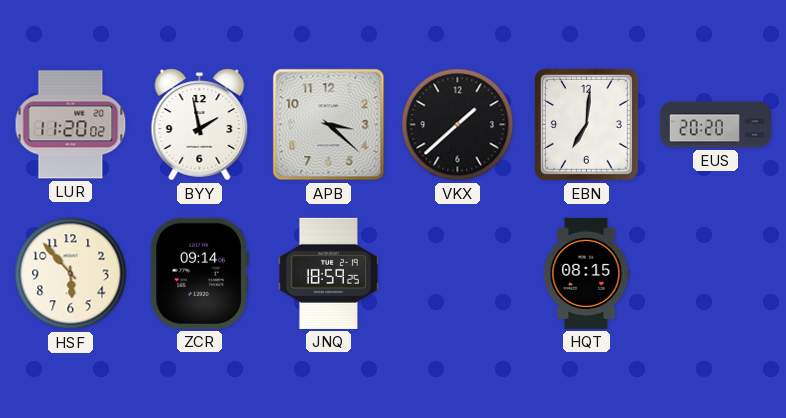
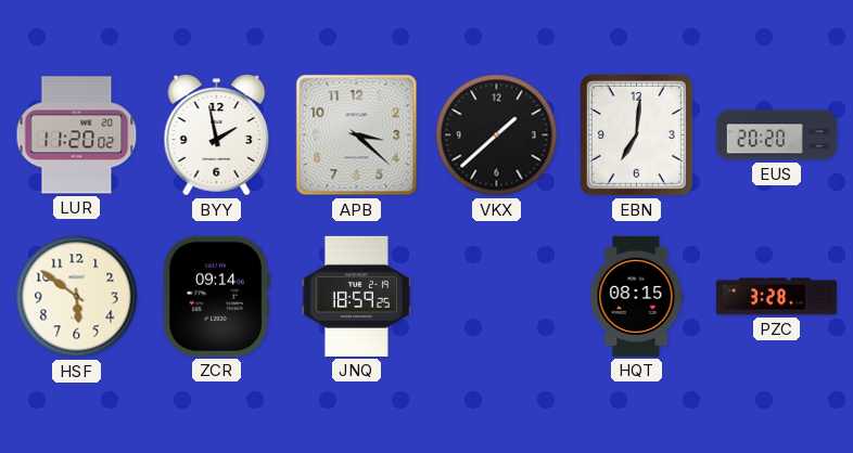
HSF: 5:53 -> 5:51 (77, 297)
PZC: none -> 3:28 (776, 297)
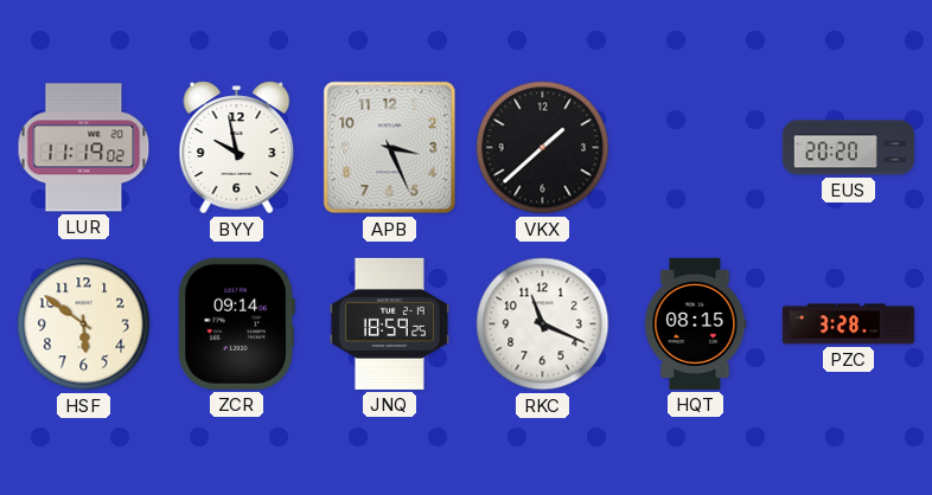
LUR: 11:20 -> 11:19 (84, 148)
BYY: 1:58 -> 9:58 (237, 148)
APB: 3:22 -> 3:26 (390, 148)
EBN: 7:01 -> none (636, 134)
RKC: none -> 11:19 (543, 324)
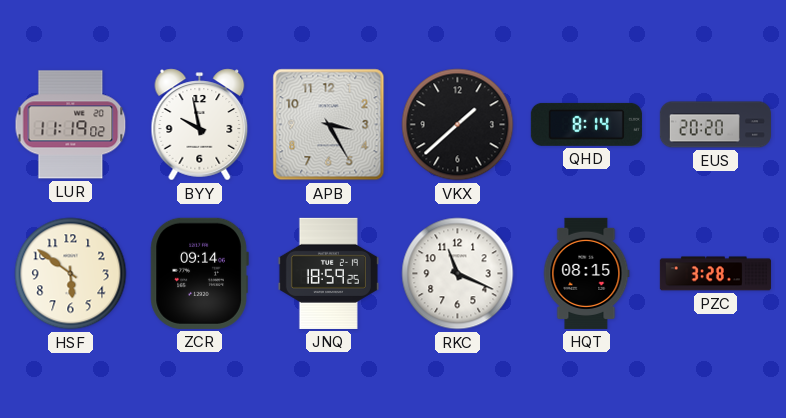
APB: 3:26 -> 3:25 (329, 125)
QHD: none -> 8:14 (586, 124)
